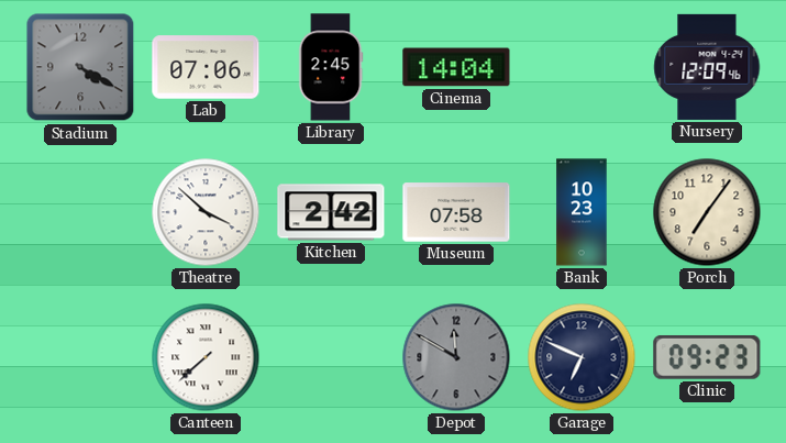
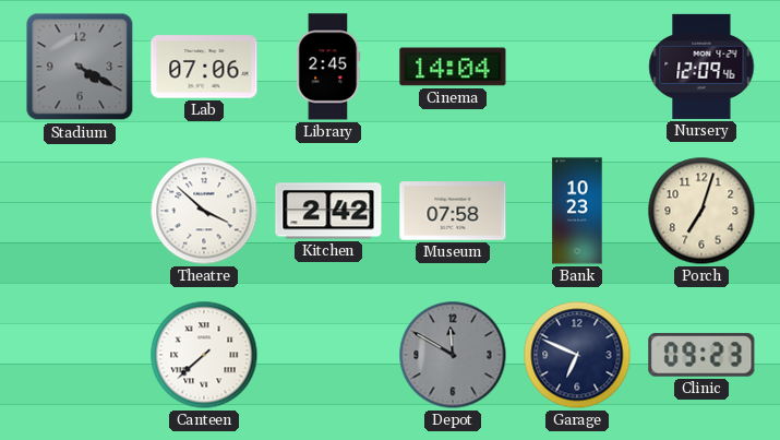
Porch: 7:06 -> 7:03 (701, 211)
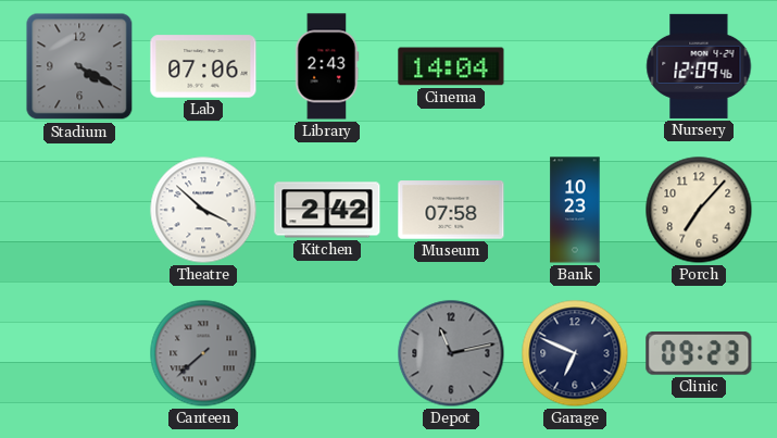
Library: 2:45 -> 2:43 (327, 66)
Porch: 7:03 -> 7:07 (699, 210)
Canteen dial: white -> grey (203, 353)
Depot: 11:50 -> 11:13 (451, 353)
